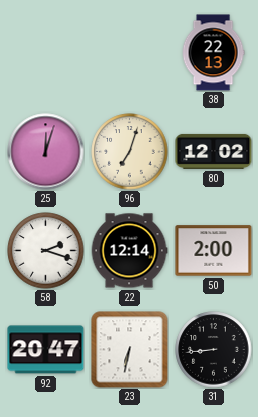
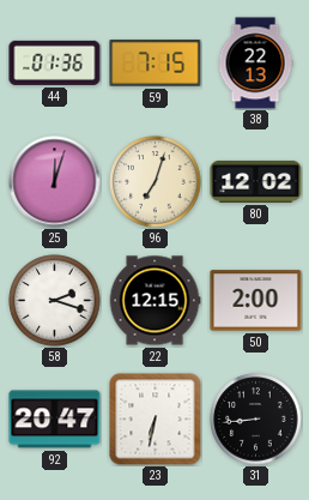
44: none -> 01:36 (55, 62)
59: none -> 7:15 (156, 64)
22: 12:14 -> 12:15 (154, 301)
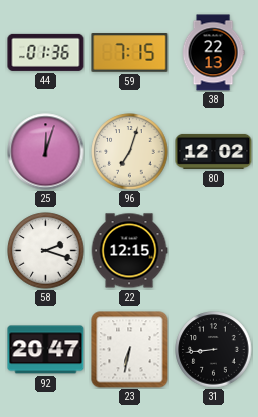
50: 2:00 -> none (256, 301)
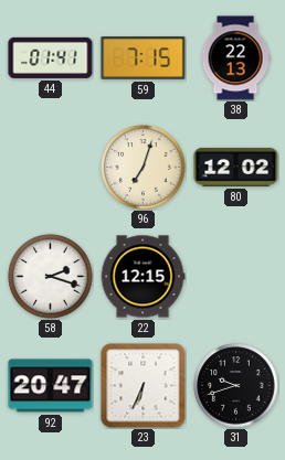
44: 01:36 -> 01:41 (51, 57)
25: 12:03 -> none (46, 152)
23: 6:32 -> 6:34 (144, 386)
31: 8:44 -> 9:42 (236, 386)
